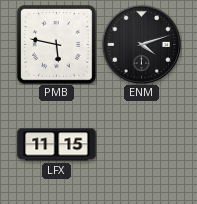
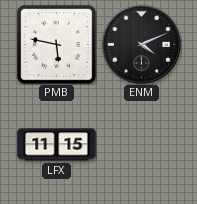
ENM: 4:12 -> 4:11 (141, 44)
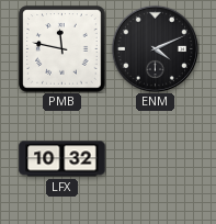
PMB: 5:47 -> 11:47 (62, 49)
LFX: 11:15 -> 10:32 (62, 159)
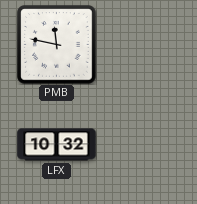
ENM: 4:11 -> none (155, 48)
